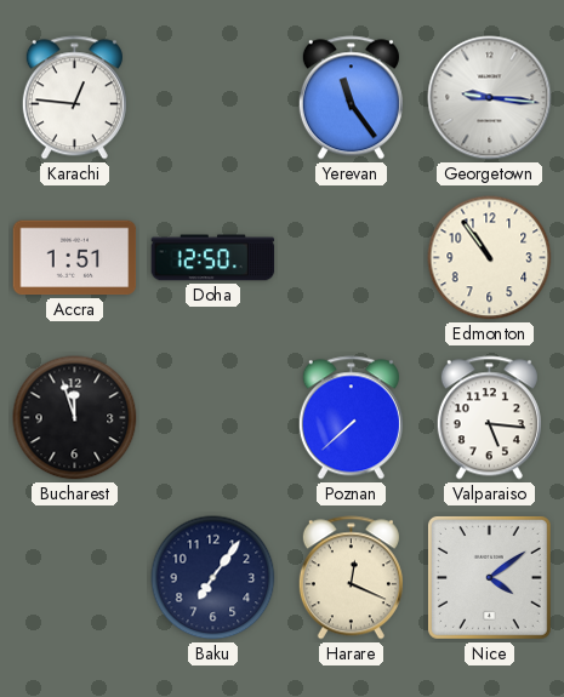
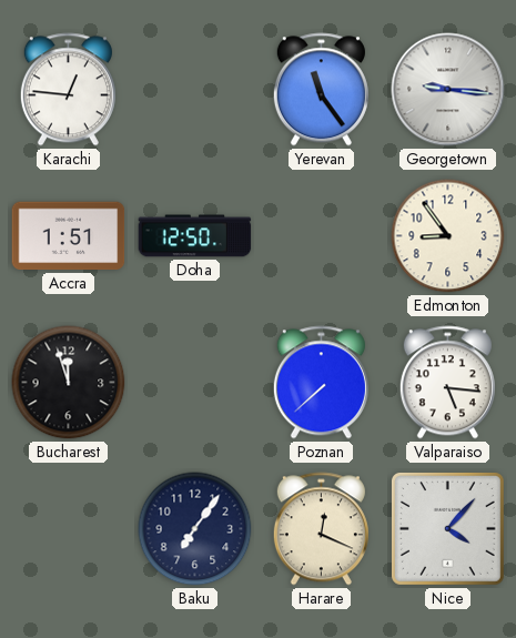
Edmonton: 10:54 -> 8:54 (448, 236)
Nice: 4:09 -> 4:07 (447, 528)
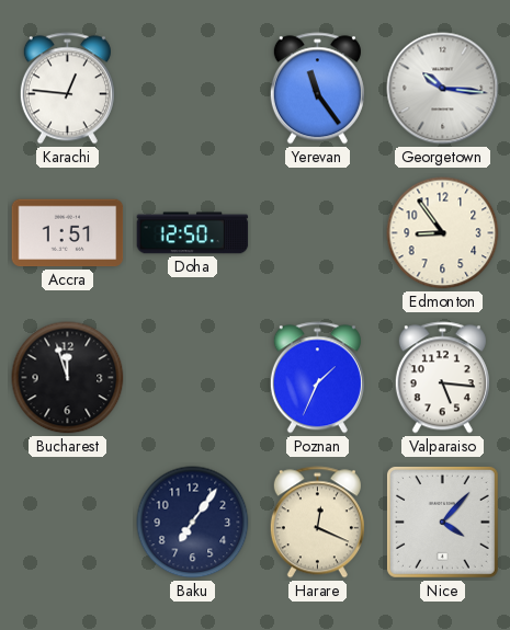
Georgetown: 9:16 -> 10:16 (443, 89)
Poznan: 7:38 -> 1:34 (317, 378)
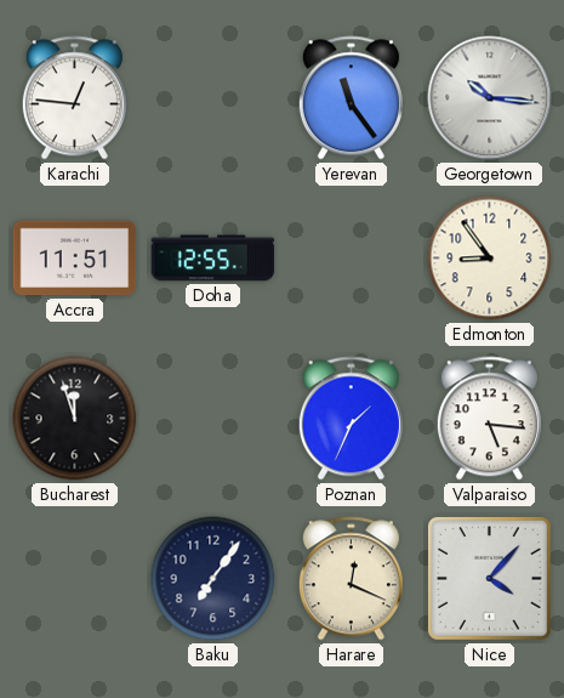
Accra: 1:51 -> 11:51 (75, 259)
Doha: 12:50 -> 12:55 (213, 259)
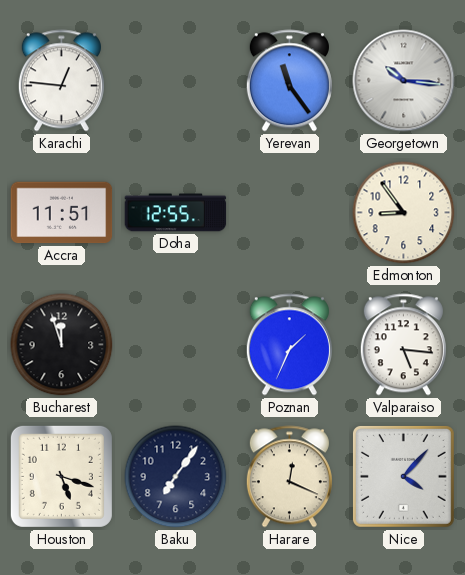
Houston: none -> 5:18 (61, 476)
